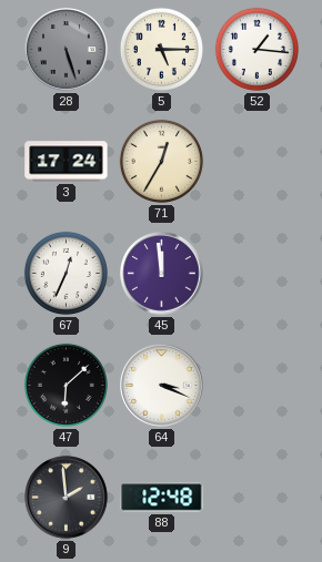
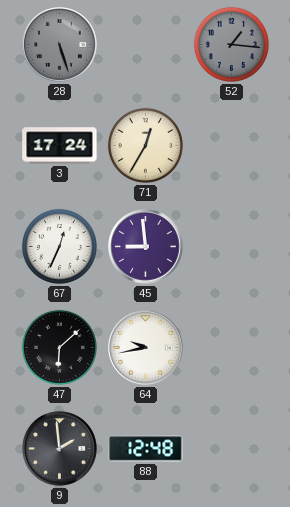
5: 5:15 -> none (161, 49)
52 dial: white -> grey (231, 44)
45: 11:59 -> 8:59 (146, 247)
64: 3:19 -> 9:43 (146, 348)
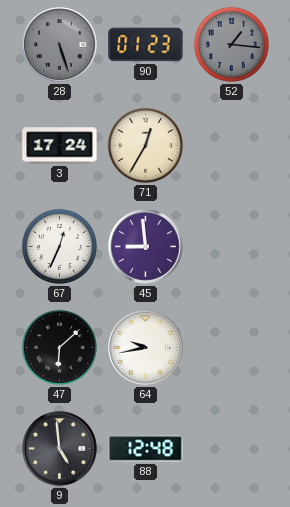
90: none -> 01:23 (146, 45)
9: 1:59 -> 4:59 (60, 449)
